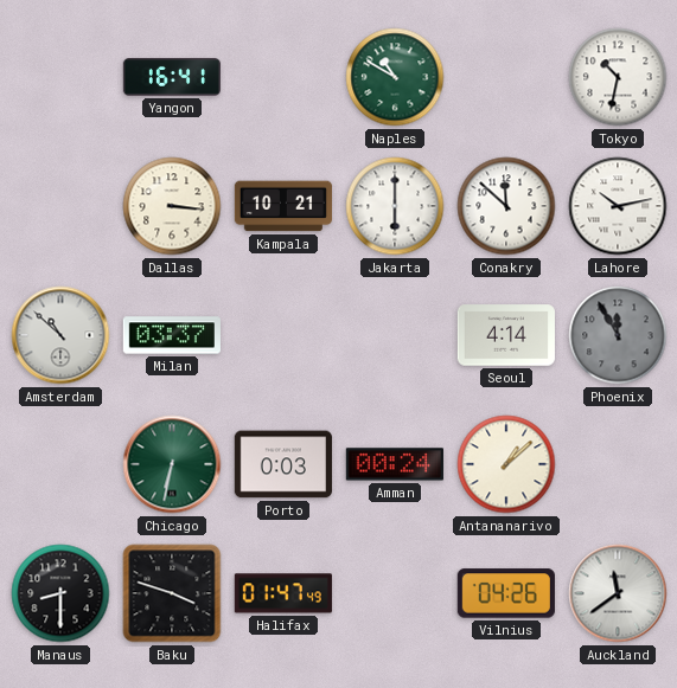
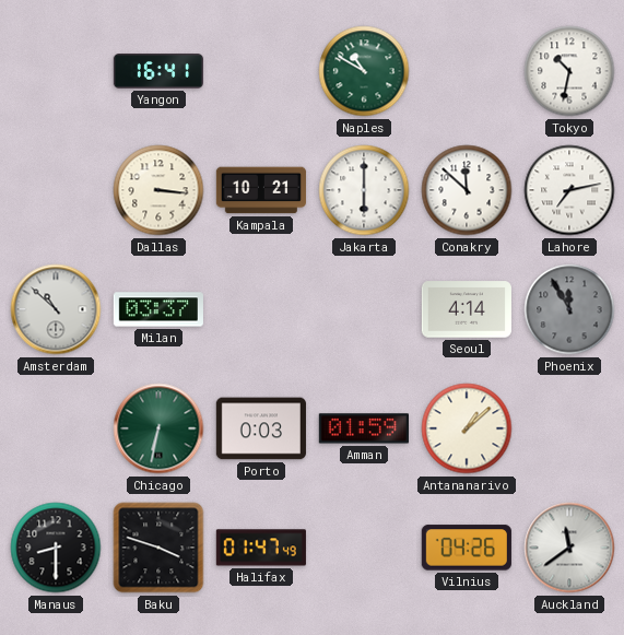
Lahore: 10:13 -> 7:13 (569, 190)
Amman: 00:24 -> 01:59 (364, 428)
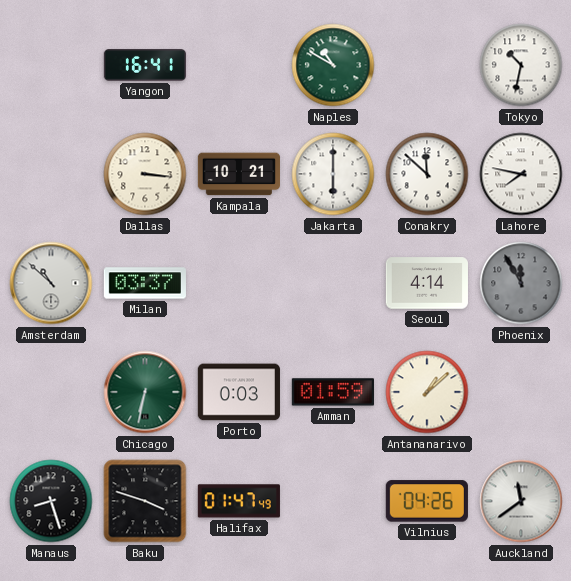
Lahore: 7:13 -> 7:47 (521, 174)
Manaus: 8:30 -> 8:27 (51, 501)
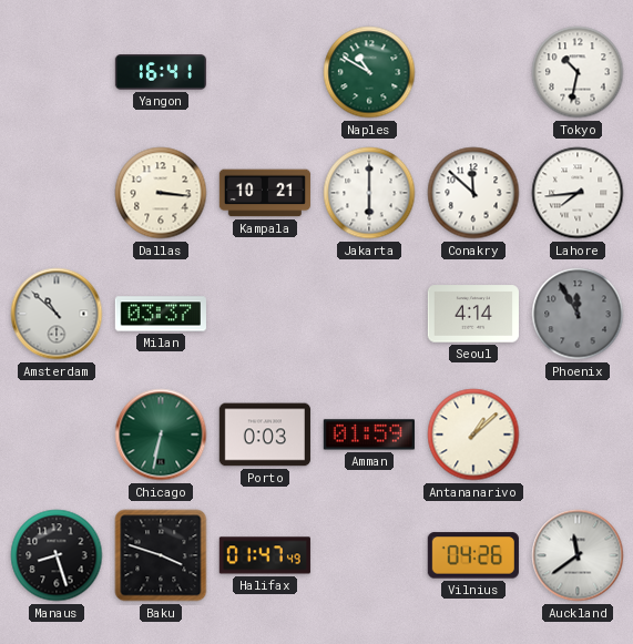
Lahore: 7:47 -> 7:44 (578, 193)
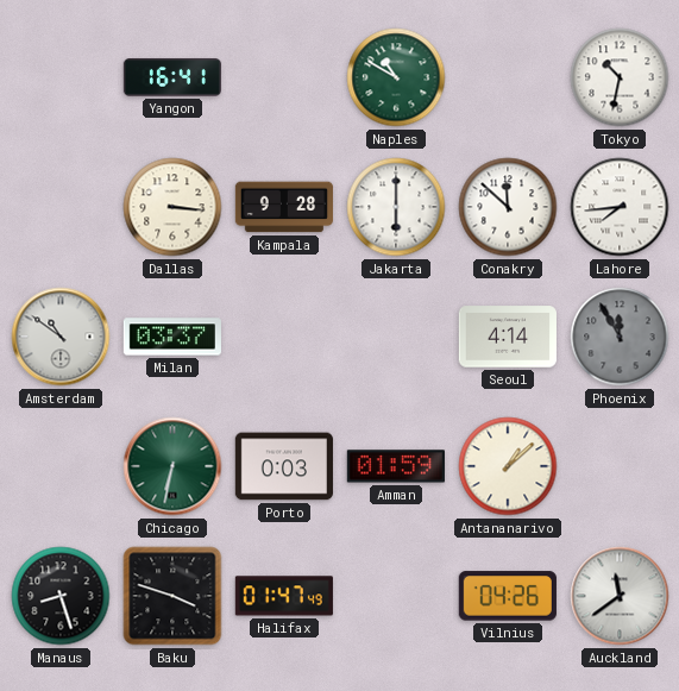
Kampala: 10:21 -> 9:28 (283, 207)
Amsterdam: 10:52 -> 10:51 (61, 337)
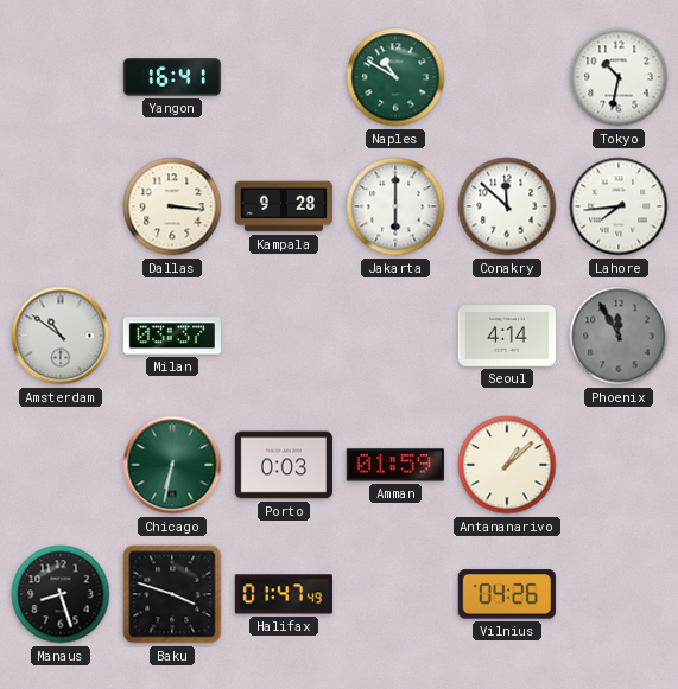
Auckland: 11:39 -> none (620, 596)
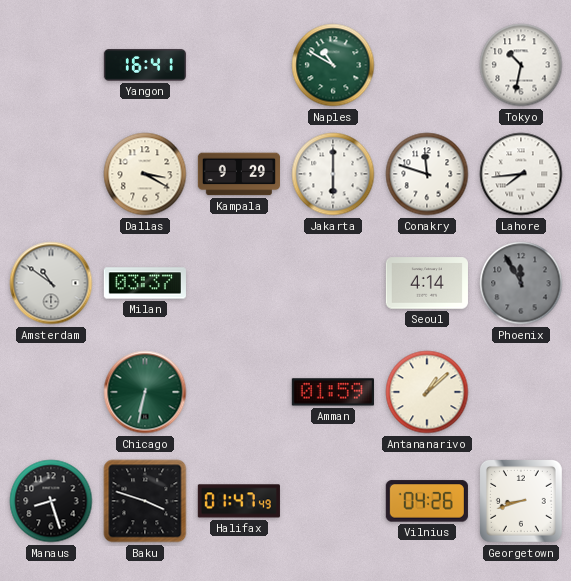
Dallas: 3:16 -> 3:20 (145, 174)
Kampala: 9:28 -> 9:29 (238, 174)
Conakry: 11:52 -> 11:48 (427, 174)
Porto: 0:03 -> none (284, 465)
Georgetown: none -> 8:42 (521, 501)
